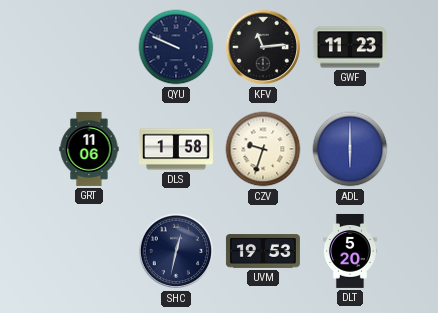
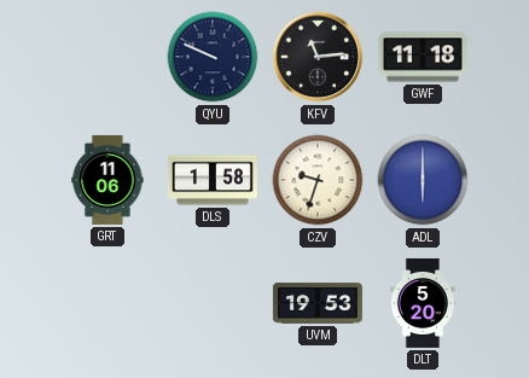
GWF: 11:23 -> 11:18 (423, 57)
SHC: 12:32 -> none (176, 251)
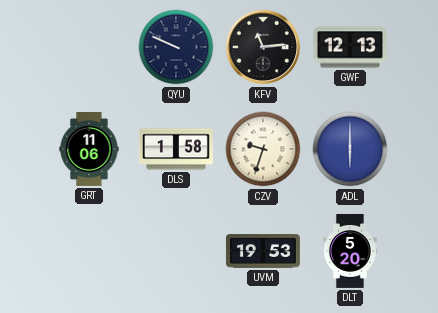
GWF: 11:18 -> 12:13 (350, 47)
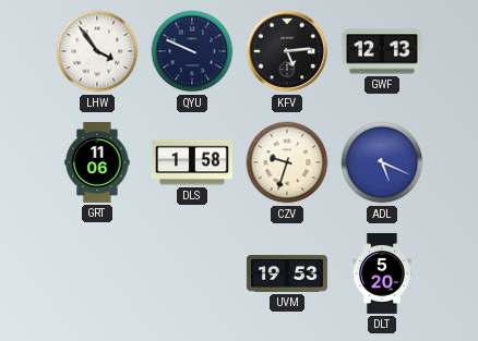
LHW: none -> 3:54 (97, 51)
KFV: 11:14 -> 5:14 (287, 51)
ADL: 6:00 -> 5:19 (382, 162)
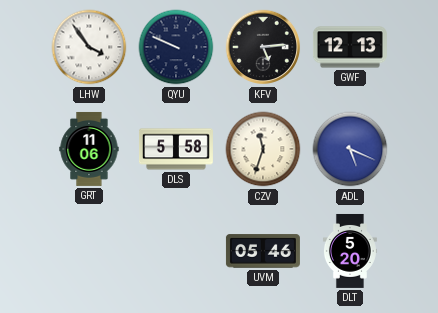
DLS: 1:58 -> 5:58 (176, 149)
CZV: 9:33 -> 11:33 (263, 149)
UVM: 19:53 -> 05:46 (263, 251)
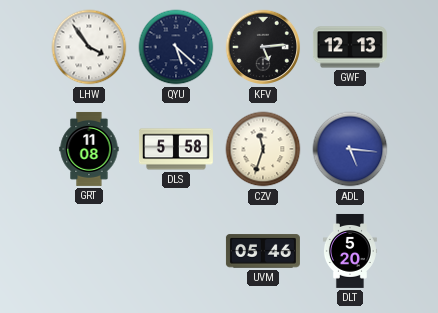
QYU: 9:49 -> 5:22 (176, 47)
GRT: 11:06 -> 11:08 (89, 149)
ADL: 5:19 -> 5:16 (350, 149)
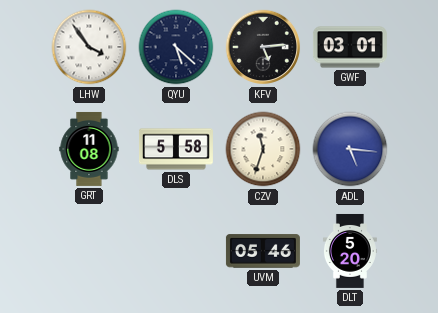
GWF: 12:13 -> 03:01 (350, 47)
